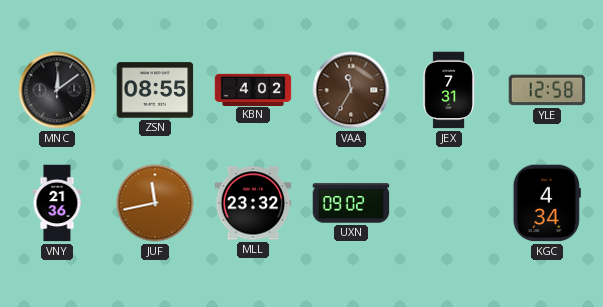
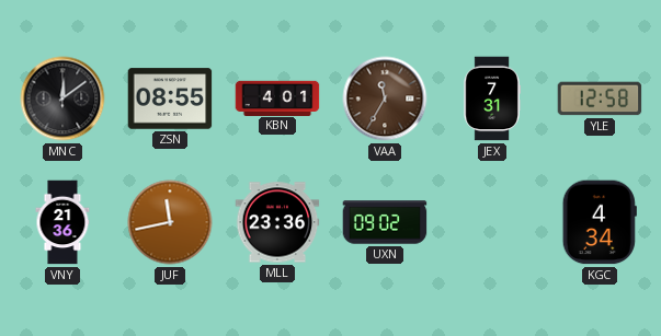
KBN: 4:02 -> 4:01 (277, 97)
MLL: 23:32 -> 23:36 (277, 222)
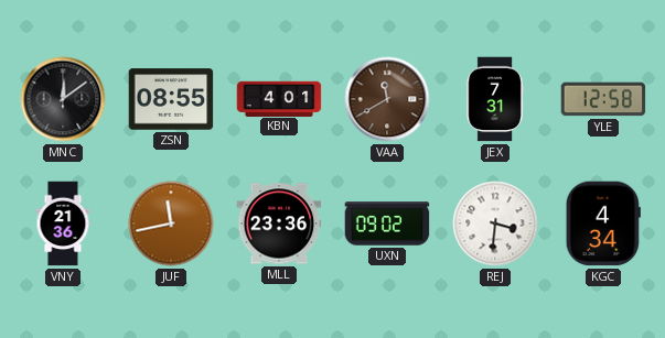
VAA: 11:35 -> 11:40 (387, 99)
REJ: none -> 3:31 (495, 223)
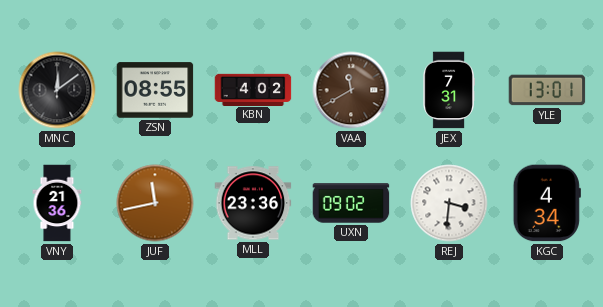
KBN: 4:01 -> 4:02 (253, 89)
YLE: 12:58 -> 13:01 (547, 90)
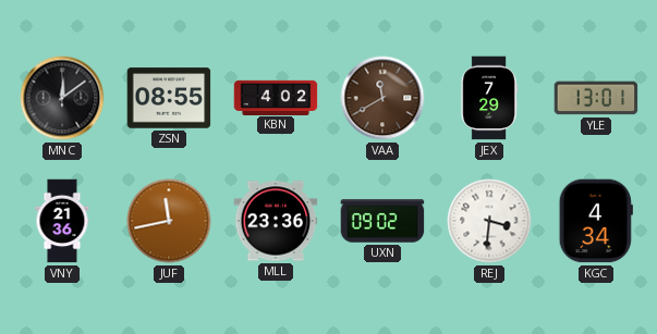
JEX: 7:31 -> 7:29 (489, 98)
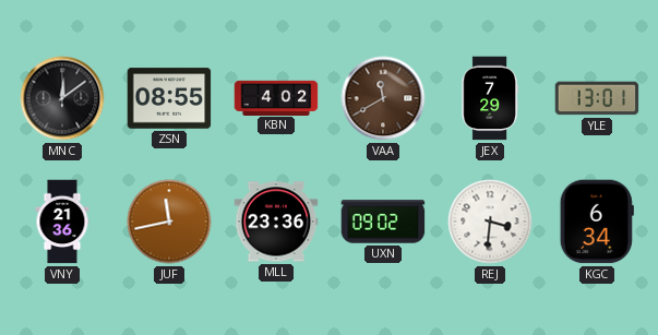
KGC: 4:34 -> 6:34 (597, 222)
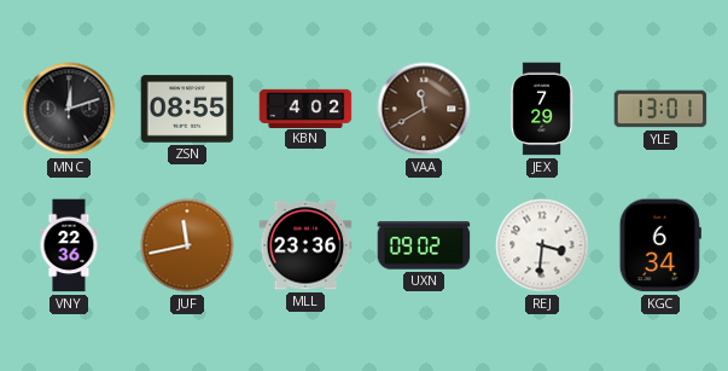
MNC: 12:09 -> 12:12 (69, 109)
VNY: 21:36 -> 22:36 (69, 245)
